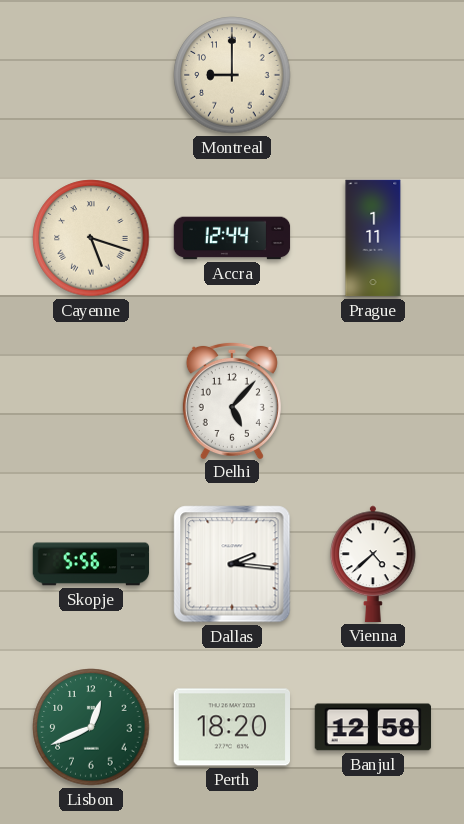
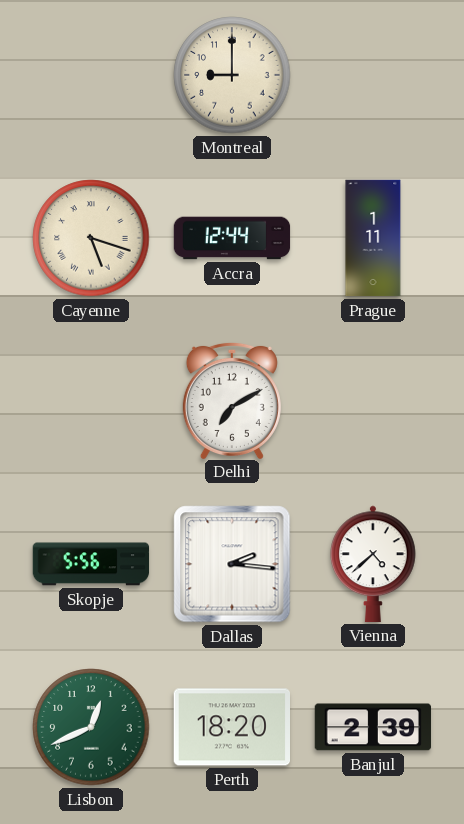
Delhi: 5:07 -> 7:10 (232, 400)
Banjul: 12:58 -> 2:39 (372, 727)
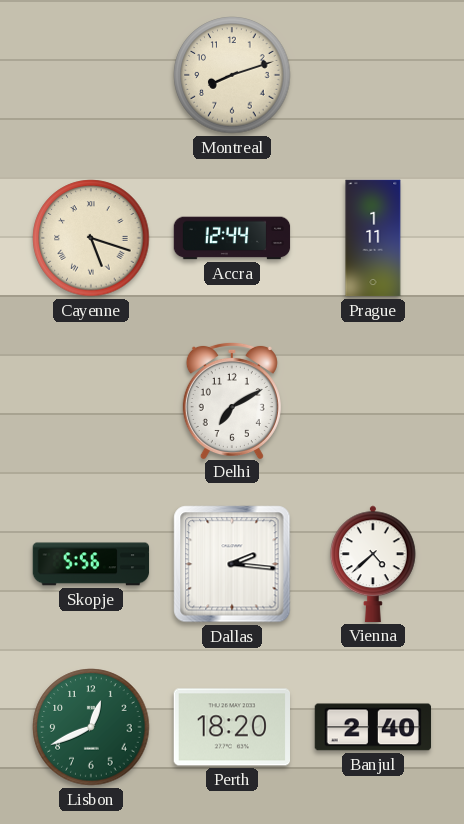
Montreal: 9:00 -> 8:12 (232, 75)
Banjul: 2:39 -> 2:40 (372, 727)
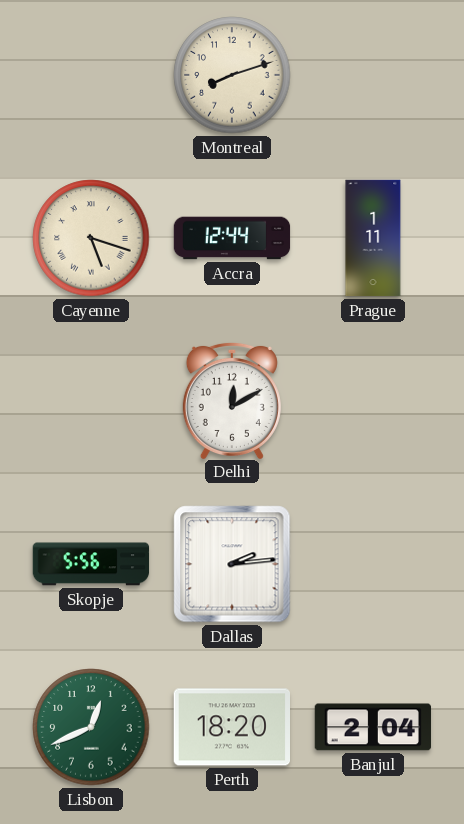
Delhi: 7:10 -> 12:10 (232, 400)
Dallas: 2:16 -> 2:14 (232, 564)
Vienna: 4:38 -> none (374, 564)
Banjul: 2:40 -> 2:04 (372, 727)
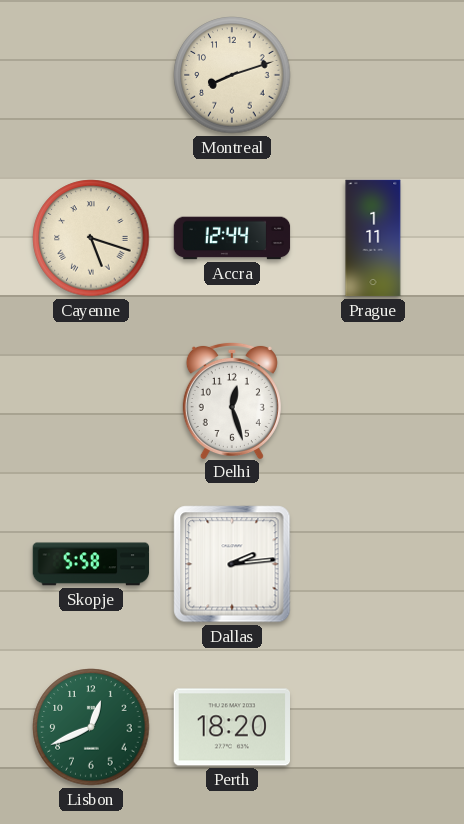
Delhi: 12:10 -> 12:27 (232, 400)
Skopje: 5:56 -> 5:58 (91, 564)
Banjul: 2:04 -> none (372, 727)
